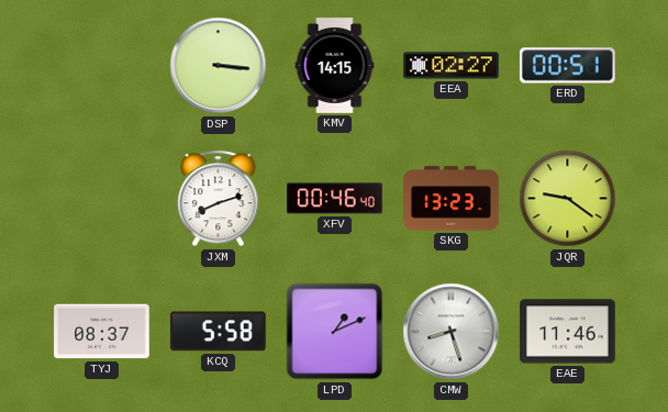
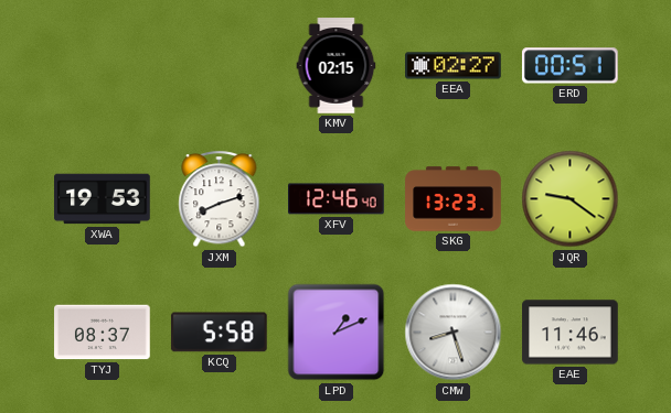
DSP: 3:16 -> none (219, 66)
KMV: 14:15 -> 02:15 (337, 66)
XWA: none -> 19:53 (103, 199)
XFV: 00:46 -> 12:46 (337, 199)
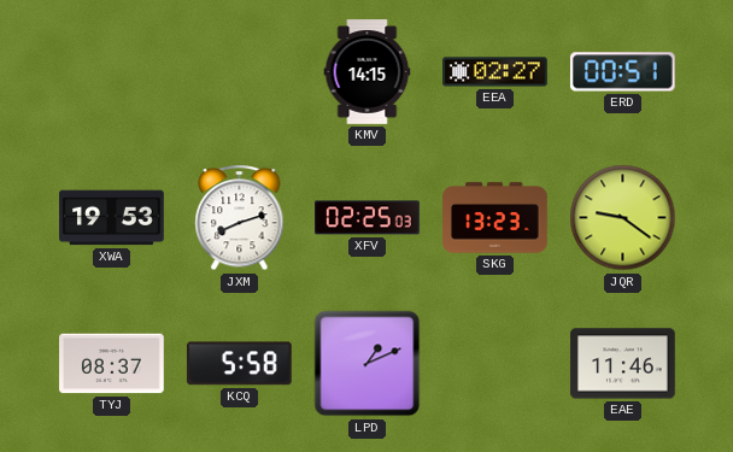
KMV: 02:15 -> 14:15 (368, 72)
XFV: 12:46 -> 02:25 (368, 218)
CMW: 8:27 -> none (454, 333)
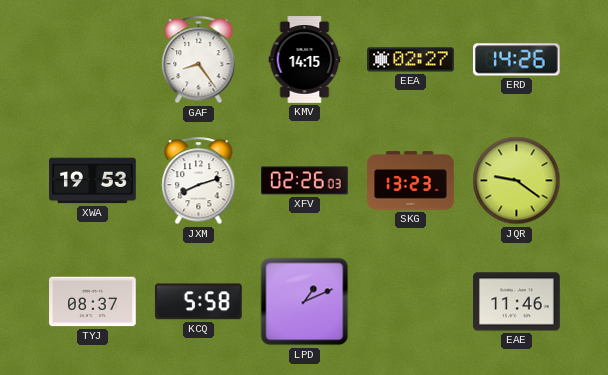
GAF: none -> 8:24 (199, 60)
ERD: 00:51 -> 14:26 (516, 60)
XFV: 02:25 -> 02:26 (305, 181)
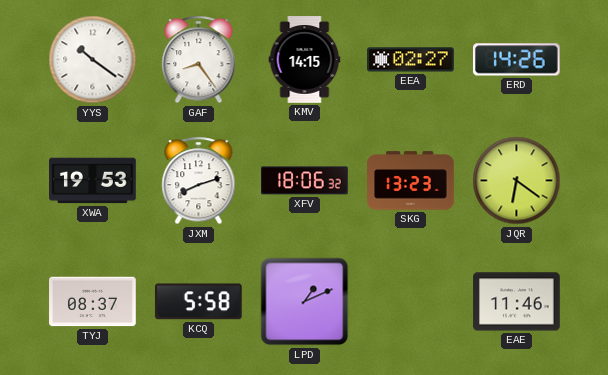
YYS: none -> 10:21 (93, 60)
XFV: 02:26 -> 18:06 (305, 181)
JQR: 9:21 -> 6:21 (517, 181)
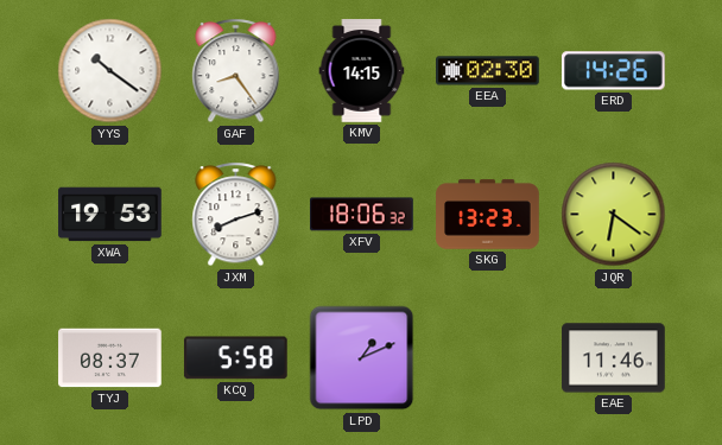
EEA: 02:27 -> 02:30 (488, 71)
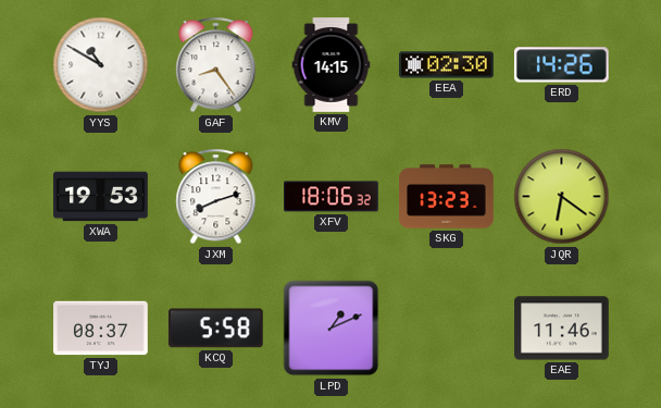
YYS: 10:21 -> 10:50 (101, 65)
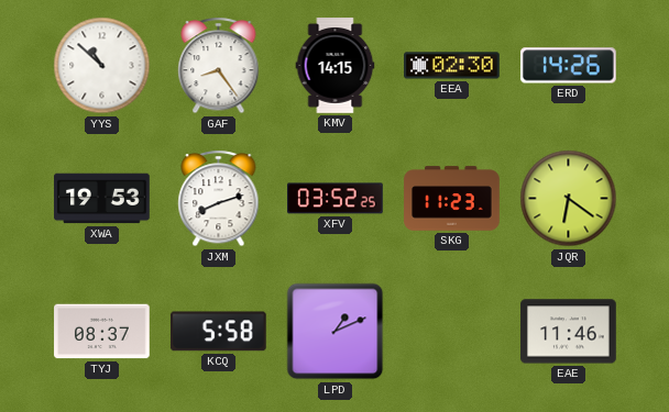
YYS: 10:50 -> 10:52 (102, 66)
XFV: 18:06 -> 03:52 (336, 199)
SKG: 13:23 -> 11:23 (452, 199)
